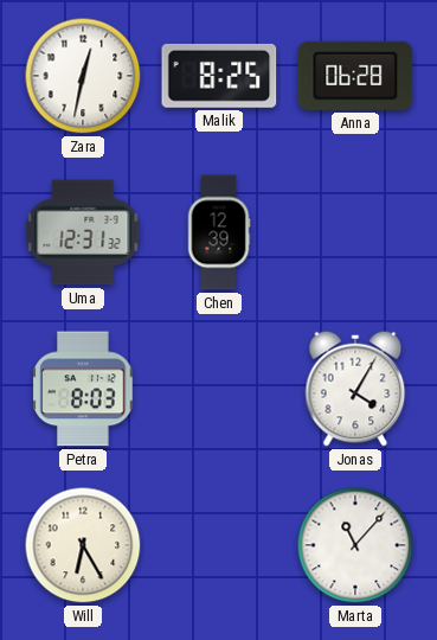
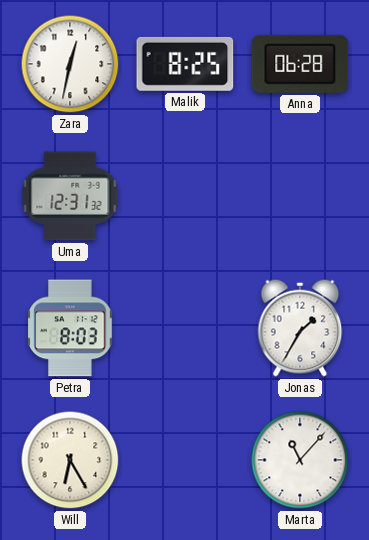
Chen: 12:39 -> none (219, 232)
Jonas: 4:05 -> 1:35 (300, 328)
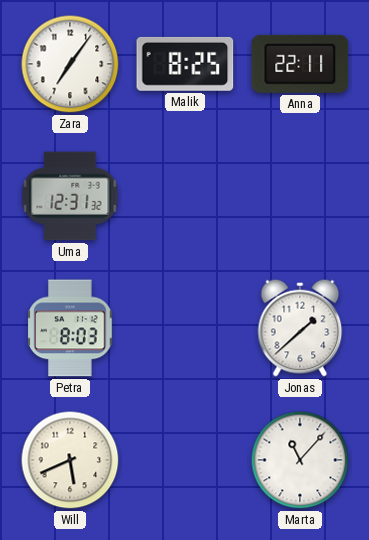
Zara: 12:32 -> 7:06 (70, 64)
Anna: 06:28 -> 22:11 (300, 64)
Jonas: 1:35 -> 1:38 (300, 328)
Will: 6:25 -> 5:41 (70, 460)
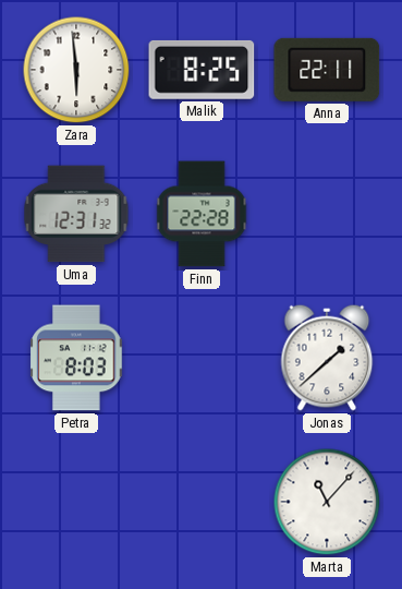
Zara: 7:06 -> 5:59 (76, 70)
Finn: none -> 22:28 (202, 214)
Will: 5:41 -> none (70, 460)
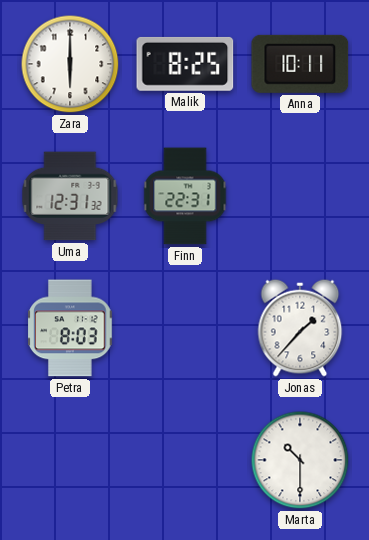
Zara: 5:59 -> 6:00 (70, 64)
Anna: 22:11 -> 10:11 (300, 64)
Finn: 22:28 -> 22:31 (185, 196)
Jonas: 1:38 -> 1:37 (300, 328)
Marta: 11:07 -> 10:30 (300, 460)
